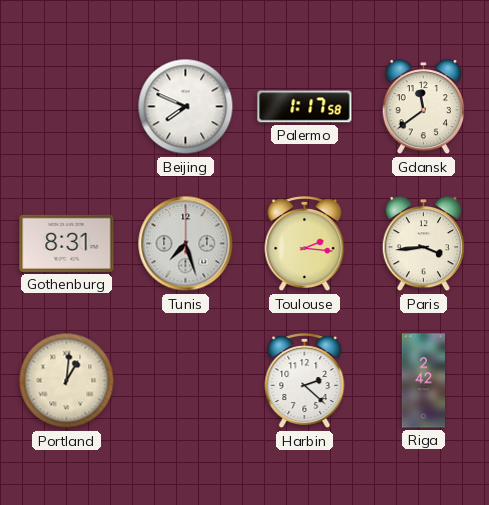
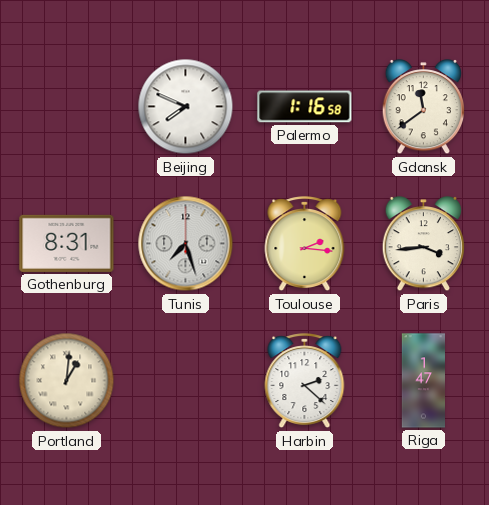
Palermo: 1:17 -> 1:16 (305, 107)
Riga: 2:42 -> 1:47 (423, 381)
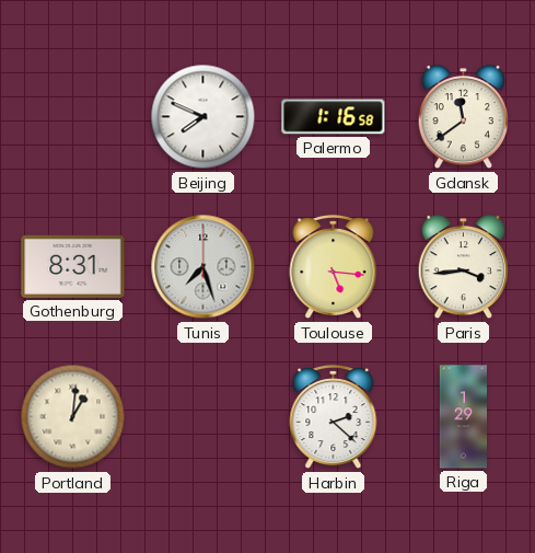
Toulouse: 2:16 -> 5:16 (334, 267)
Riga: 1:47 -> 1:29 (463, 417)
